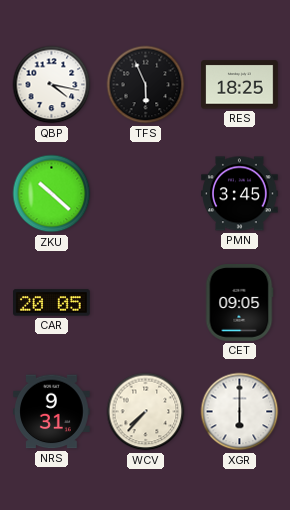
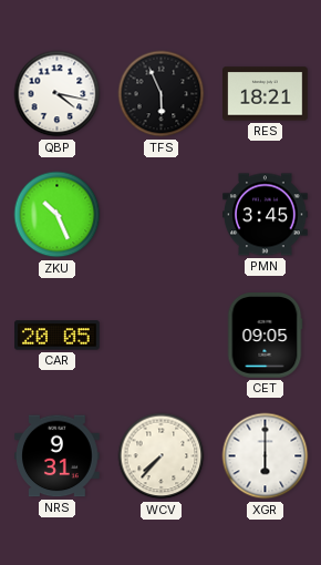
RES: 18:25 -> 18:21 (266, 94)
ZKU: 10:22 -> 10:26 (58, 215)
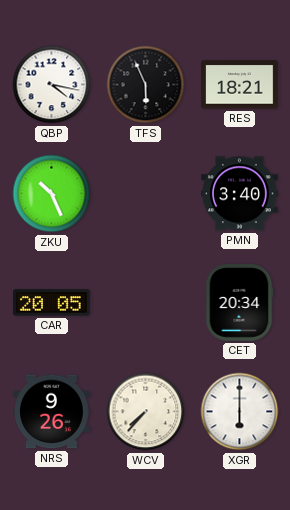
PMN: 3:45 -> 3:40 (240, 194)
CET: 09:05 -> 20:34 (239, 303)
NRS: 9:31 -> 9:26 (52, 412)
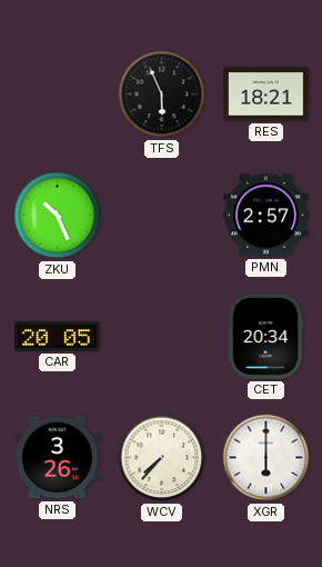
QBP: 4:17 -> none (52, 85)
PMN: 3:40 -> 2:57 (266, 216)
NRS: 9:26 -> 3:26 (58, 458)
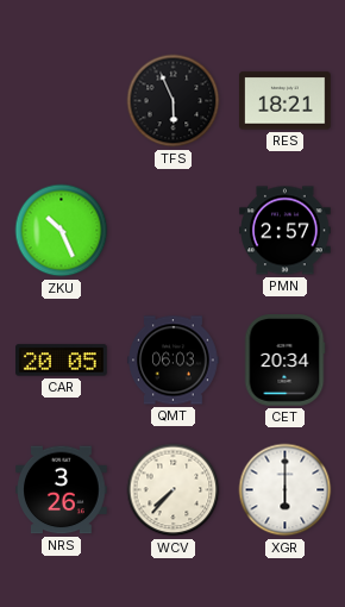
QMT: none -> 06:03 (174, 361)
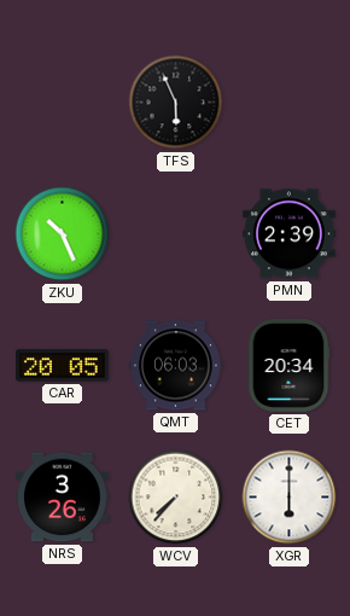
RES: 18:21 -> none (286, 101)
PMN: 2:57 -> 2:39 (290, 234)
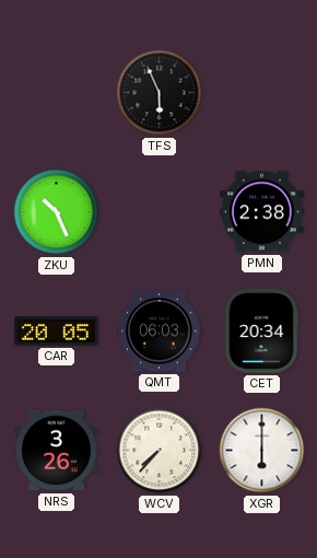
PMN: 2:39 -> 2:38 (262, 212)
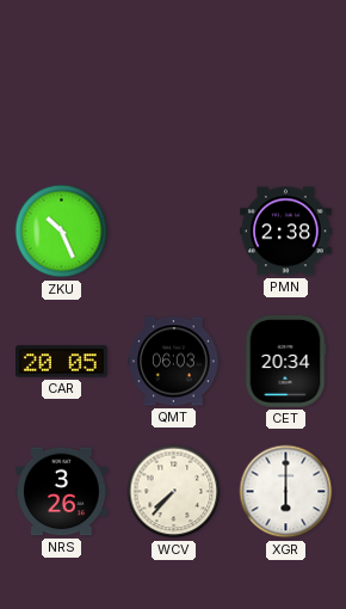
TFS: 5:56 -> none (160, 93)
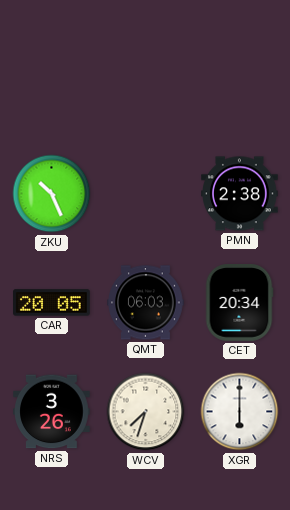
WCV: 7:37 -> 7:33 (146, 412)
